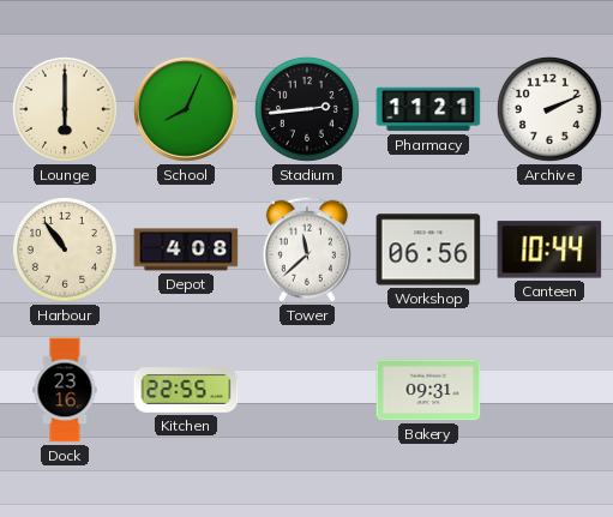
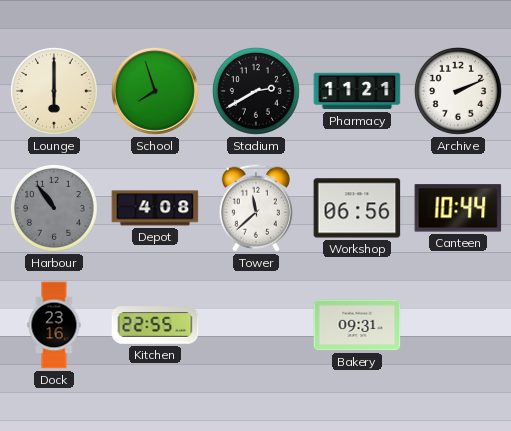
School: 8:04 -> 7:57 (155, 91)
Stadium: 2:44 -> 2:40 (256, 91)
Harbour dial: cream -> grey (54, 208)
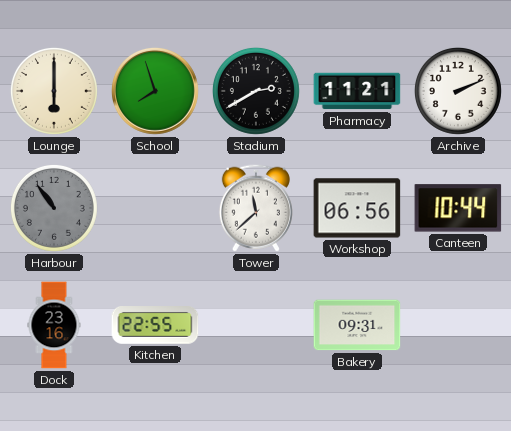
Depot: 4:08 -> none (155, 208)
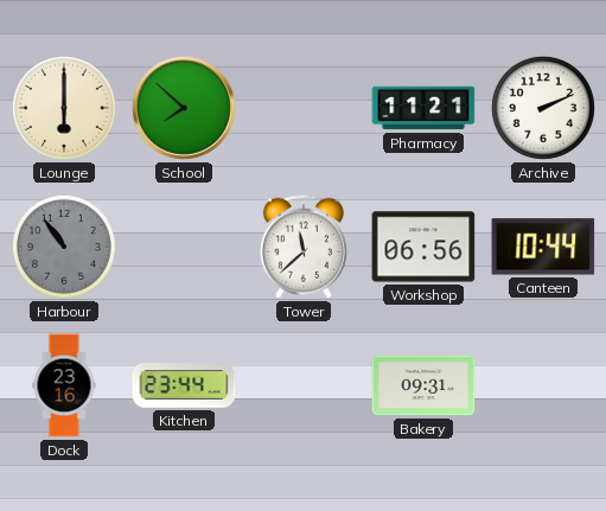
School: 7:57 -> 7:52 (184, 108)
Stadium: 2:40 -> none (256, 91)
Kitchen: 22:55 -> 23:44 (184, 387)
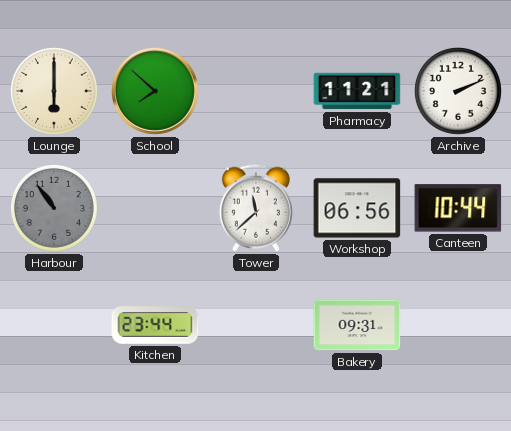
Dock: 23:16 -> none (64, 385)
